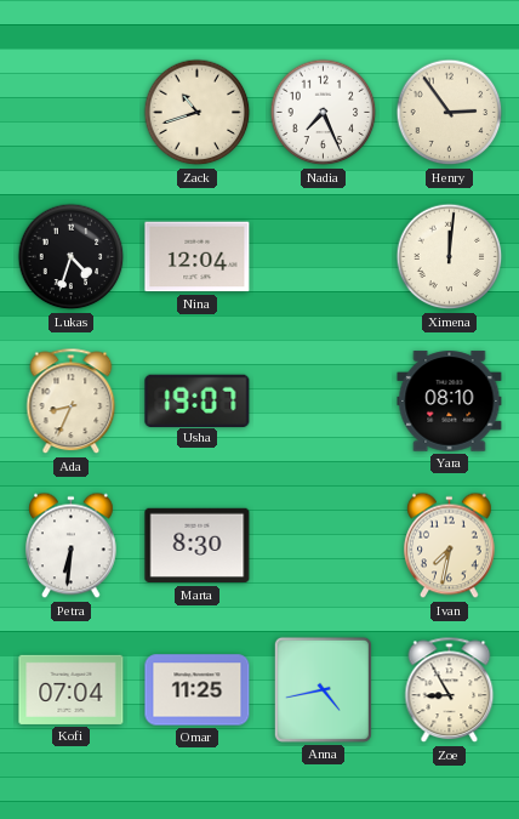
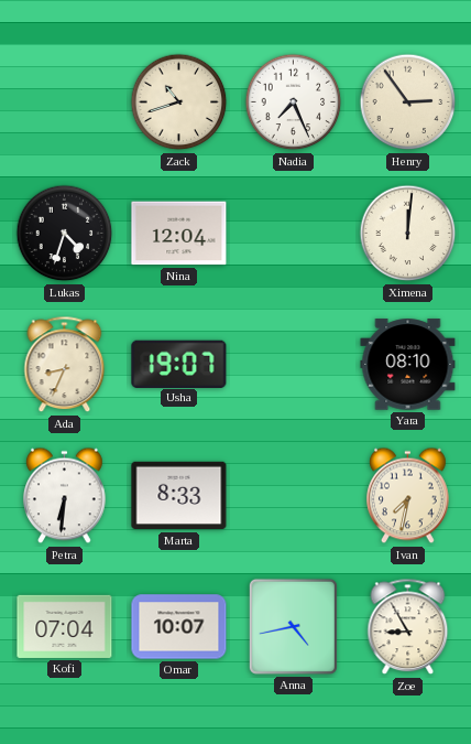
Marta: 8:30 -> 8:33 (179, 496)
Omar: 11:25 -> 10:07 (179, 627)
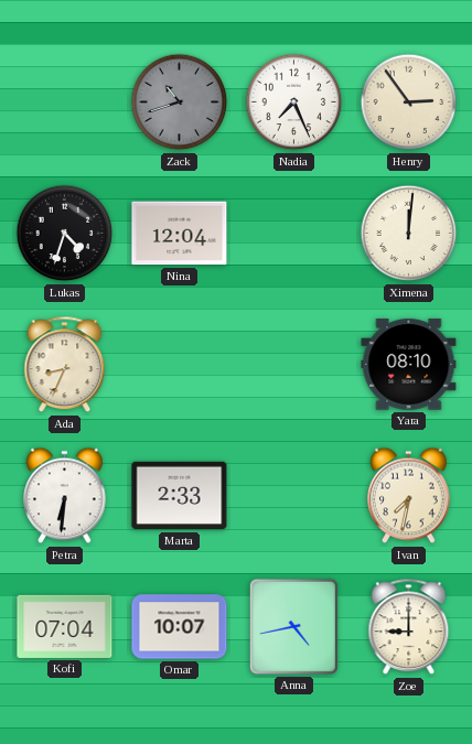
Zack dial: cream -> grey (180, 103)
Usha: 19:07 -> none (179, 364)
Marta: 8:33 -> 2:33 (180, 496)
Zoe: 8:55 -> 9:00 (409, 627)
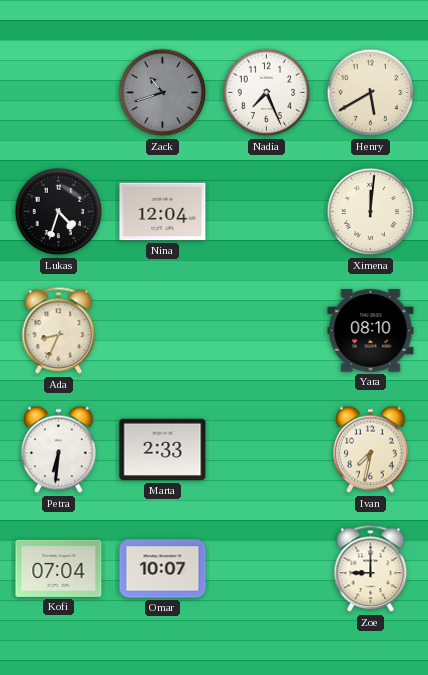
Henry: 2:54 -> 5:40 (371, 93)
Anna: 4:43 -> none (293, 626)
